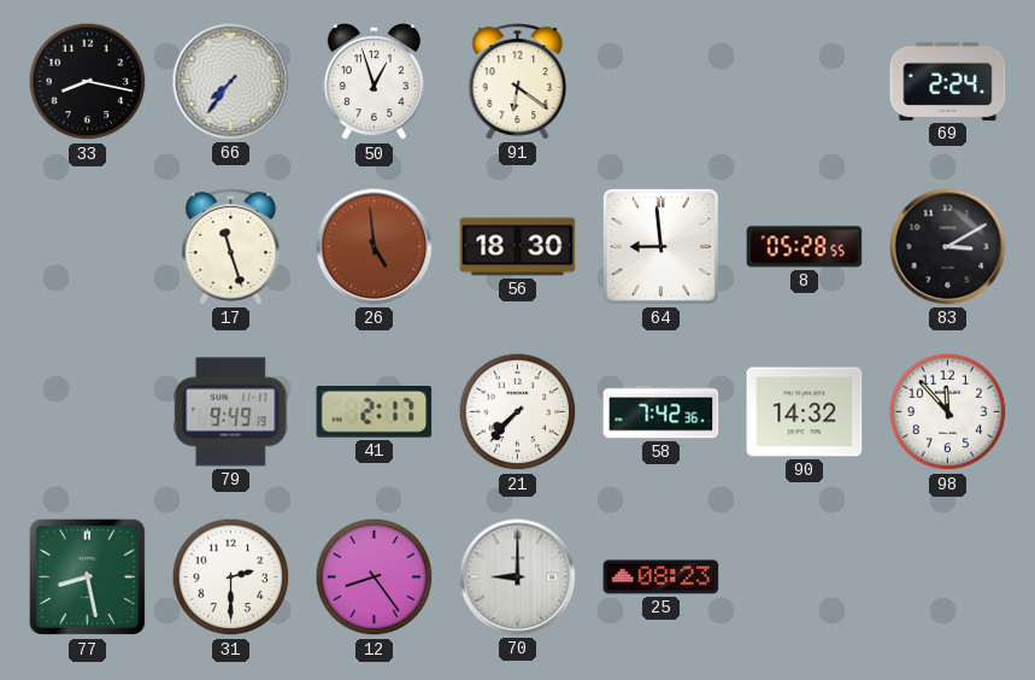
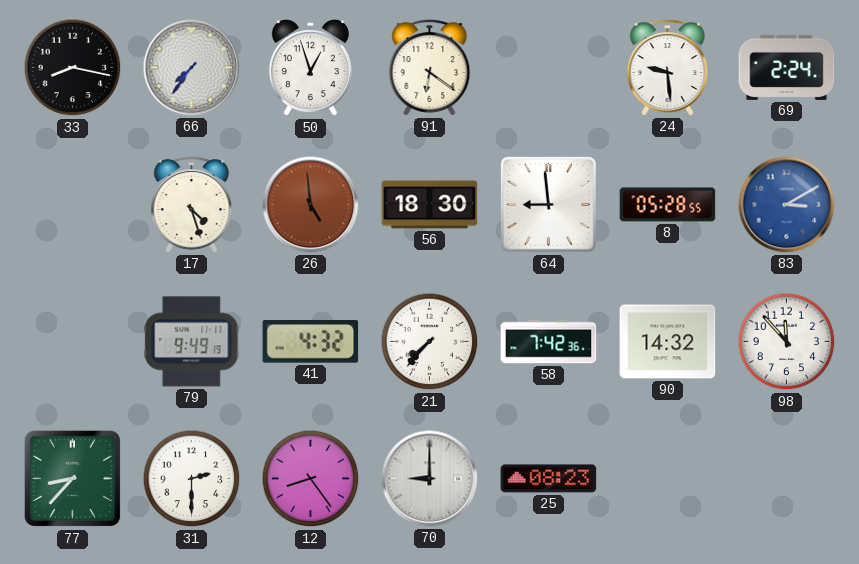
24: none -> 9:29 (668, 68)
17: 11:27 -> 4:27 (192, 205)
83 dial: black -> blue (787, 205)
41: 2:17 -> 4:32 (311, 342)
77: 8:28 -> 8:37 (73, 479)
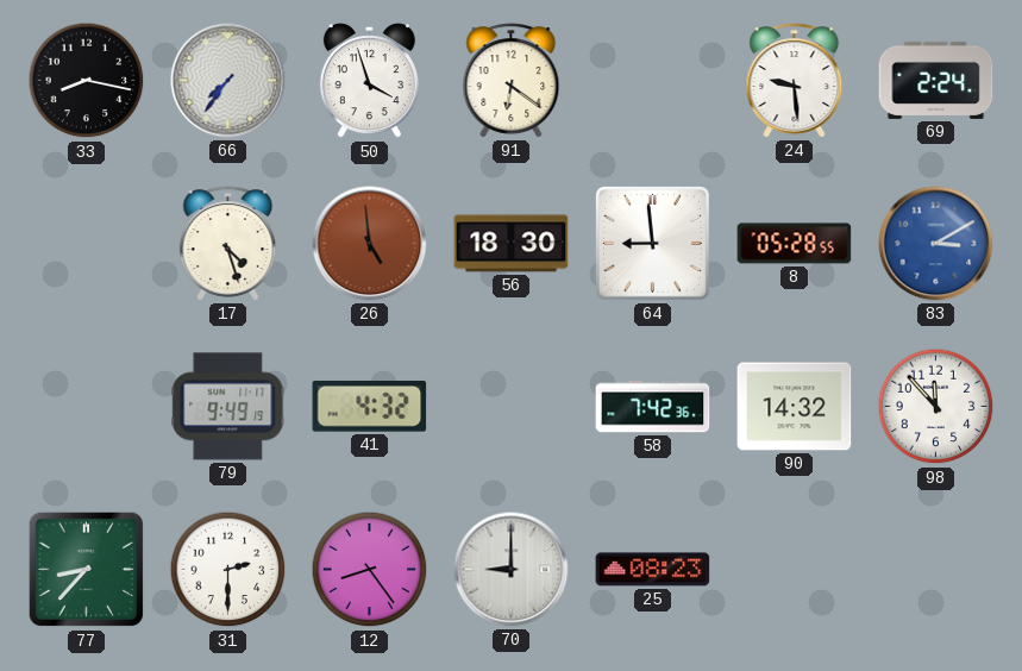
50: 12:57 -> 3:57 (369, 81)
21: 7:37 -> none (430, 342)
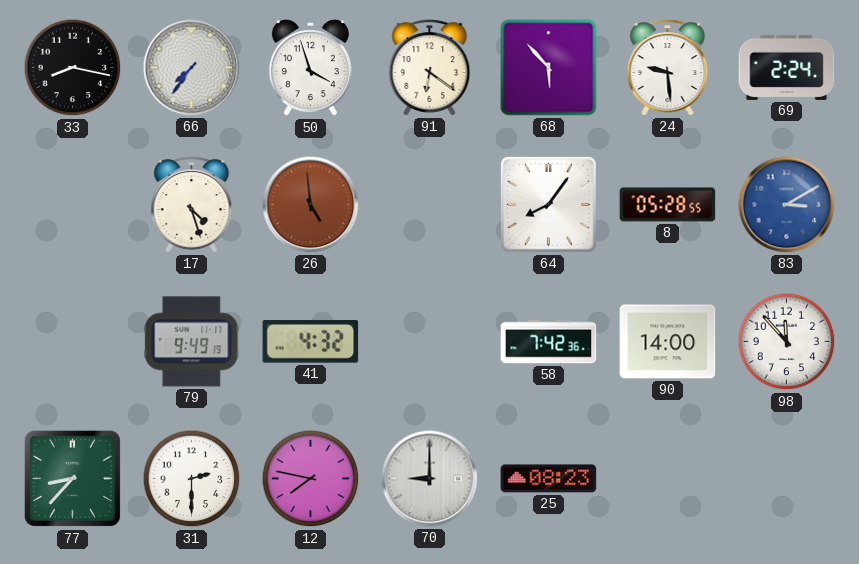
68: none -> 5:53 (549, 68)
56: 18:30 -> none (512, 244)
64: 8:59 -> 8:06 (548, 204)
90: 14:32 -> 14:00 (668, 342)
12: 8:24 -> 7:47 (311, 479)
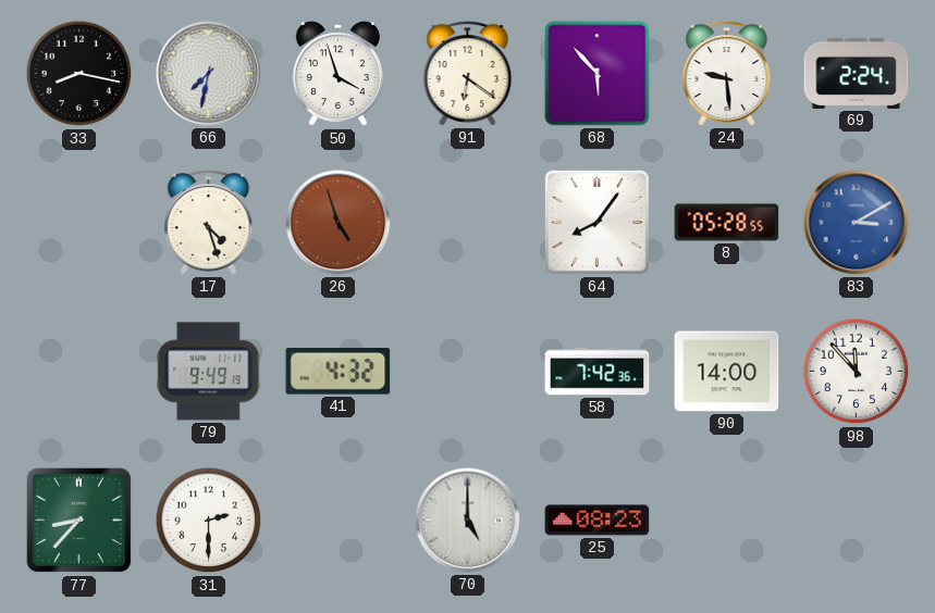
66: 7:36 -> 7:32 (209, 74)
26: 4:59 -> 4:57 (339, 223)
12: 7:47 -> none (311, 479)
70: 9:00 -> 5:00 (468, 521)
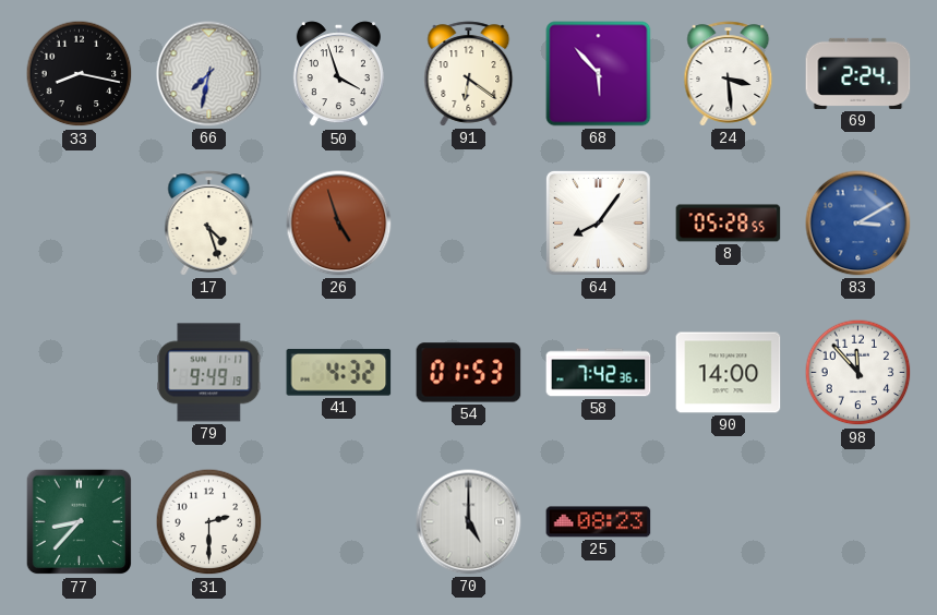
24: 9:29 -> 3:29 (729, 74)
54: none -> 01:53 (469, 373)
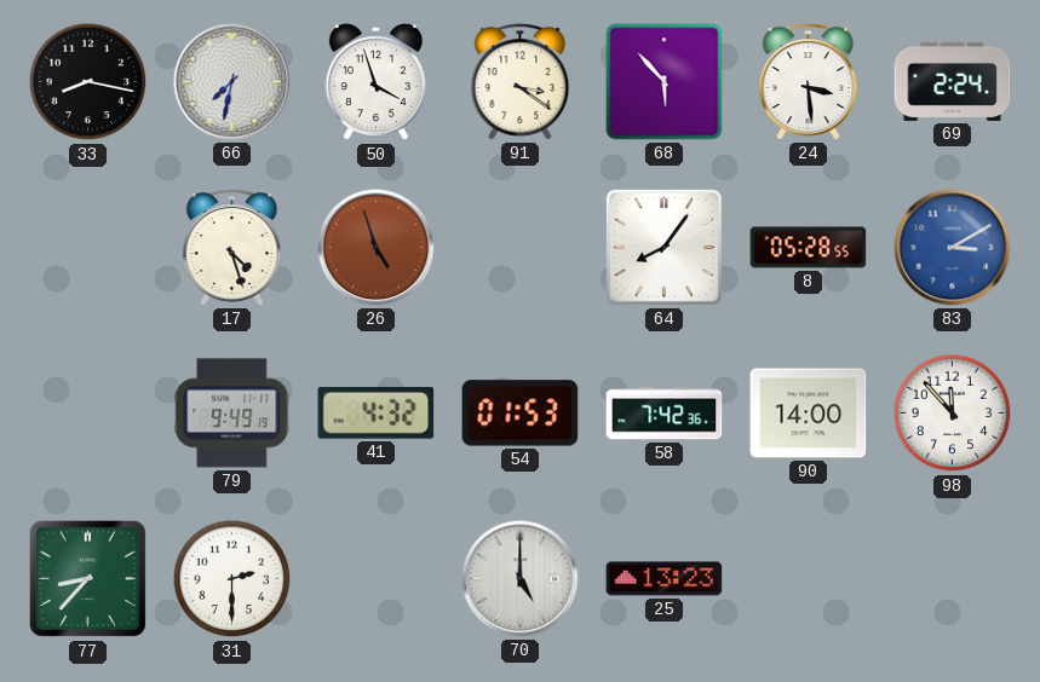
91: 6:21 -> 3:21 (521, 82)
25: 08:23 -> 13:23 (665, 579)
